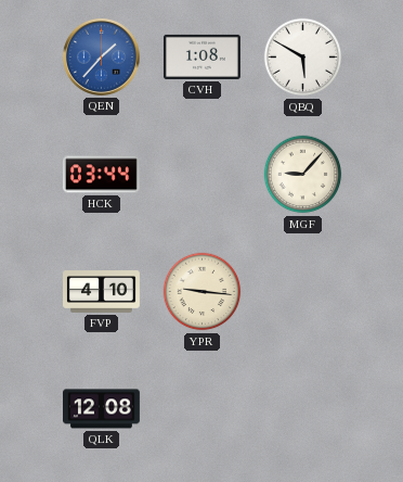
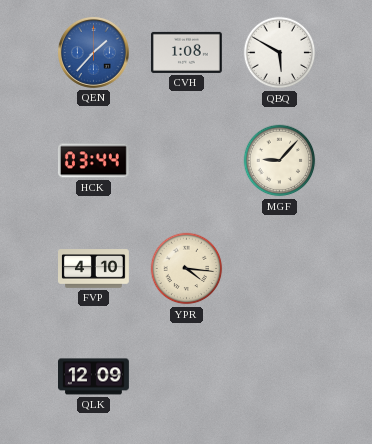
YPR: 9:16 -> 4:16 (187, 269)
QLK: 12:08 -> 12:09 (94, 377)
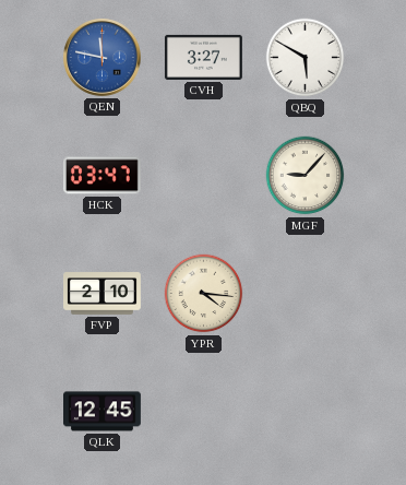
QEN: 1:37 -> 11:47 (101, 57)
CVH: 1:08 -> 3:27 (203, 57)
HCK: 03:44 -> 03:47 (101, 176)
FVP: 4:10 -> 2:10 (103, 294)
QLK: 12:09 -> 12:45 (103, 412)
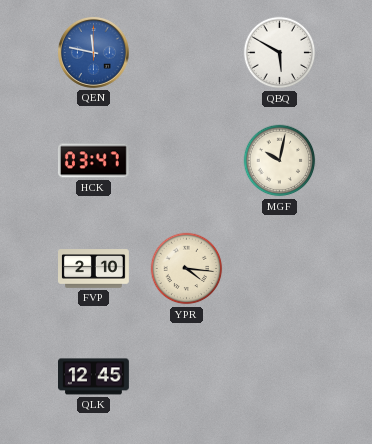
CVH: 3:27 -> none (203, 57)
MGF: 9:07 -> 10:02 (280, 161)
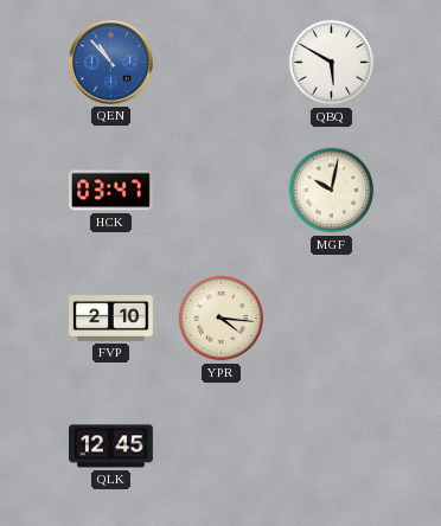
QEN: 11:47 -> 10:53 (110, 62)
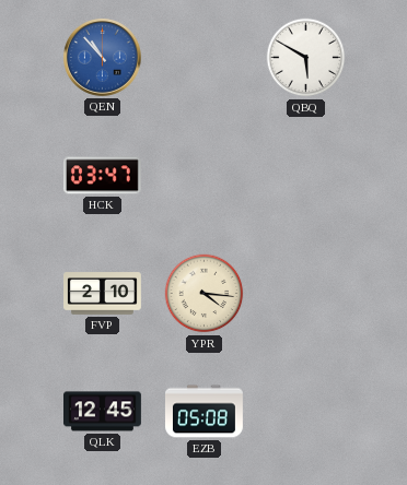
MGF: 10:02 -> none (332, 191)
EZB: none -> 05:08 (205, 412)
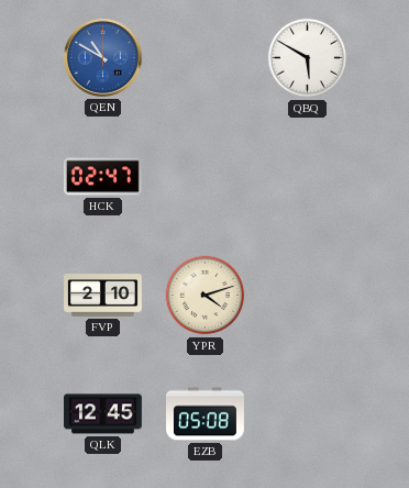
QEN: 10:53 -> 10:50 (102, 57)
HCK: 03:47 -> 02:47 (102, 177)
YPR: 4:16 -> 4:12 (206, 296)
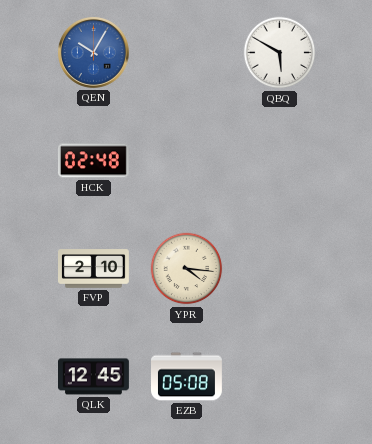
QEN: 10:50 -> 10:05 (93, 52)
HCK: 02:47 -> 02:48 (93, 161)
YPR: 4:12 -> 4:16 (187, 269)
